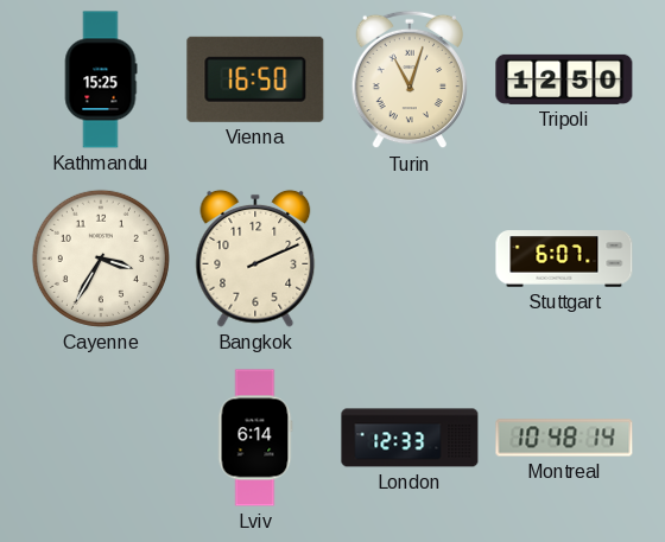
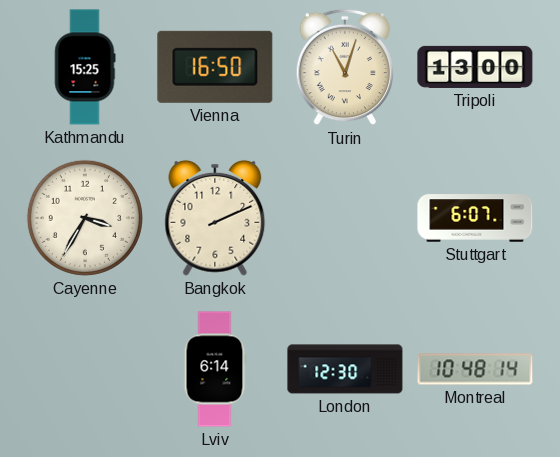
Tripoli: 12:50 -> 13:00 (475, 67)
London: 12:33 -> 12:30 (345, 369)
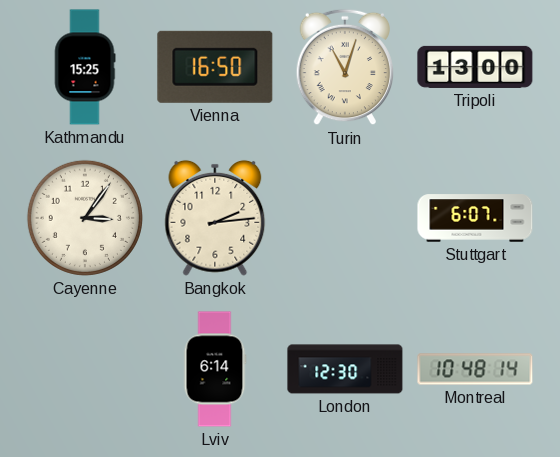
Cayenne: 3:35 -> 3:06 (85, 218)
Bangkok: 2:11 -> 2:14 (215, 218)
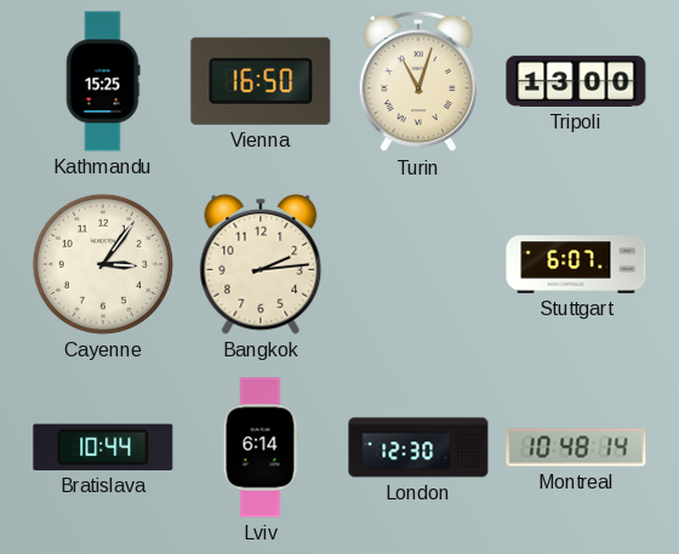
Bratislava: none -> 10:44 (103, 447)
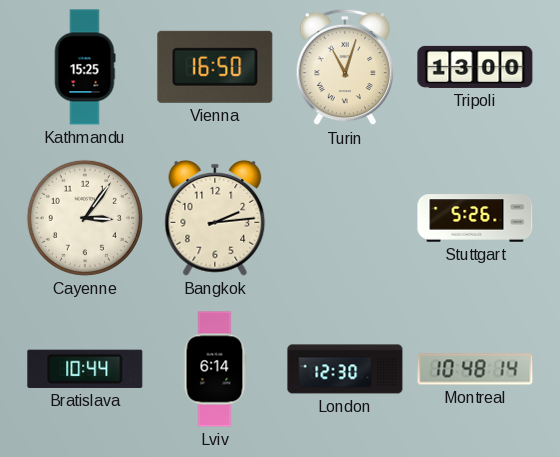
Stuttgart: 6:07 -> 5:26 (475, 218)
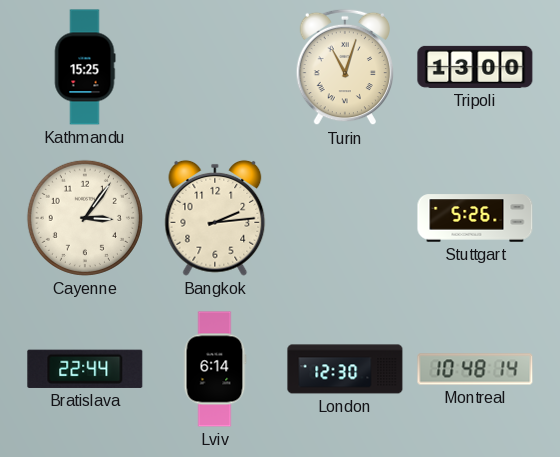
Vienna: 16:50 -> none (215, 67)
Bratislava: 10:44 -> 22:44 (85, 369)
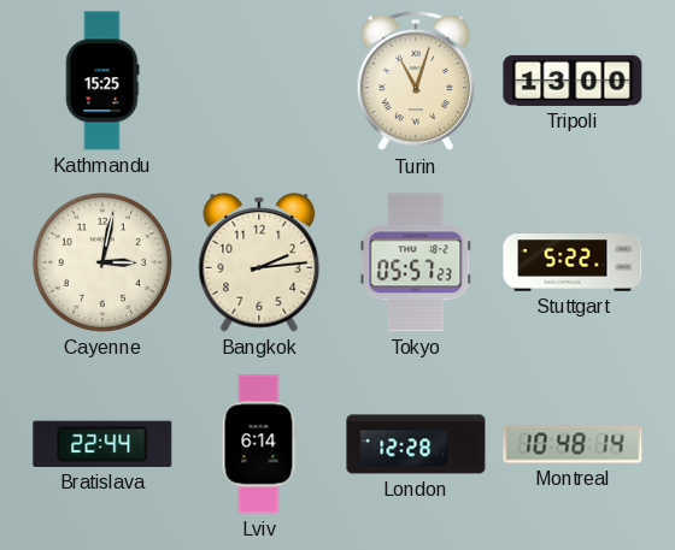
Cayenne: 3:06 -> 3:02 (102, 262)
Tokyo: none -> 05:57 (416, 262)
Stuttgart: 5:26 -> 5:22 (573, 262)
London: 12:30 -> 12:28 (416, 444)
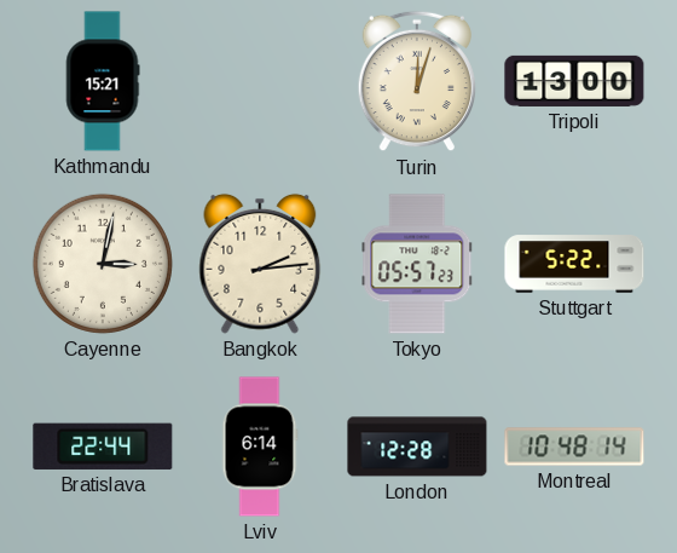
Kathmandu: 15:25 -> 15:21 (103, 81)
Turin: 11:03 -> 12:03 (416, 81)
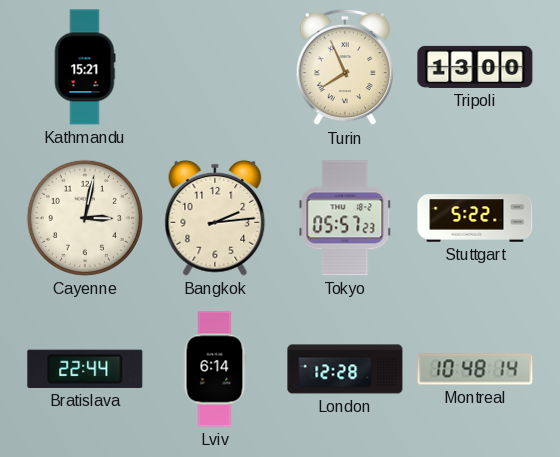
Turin: 12:03 -> 7:56 (344, 67)
